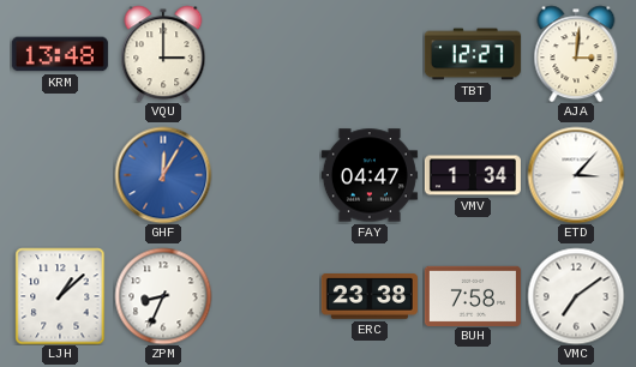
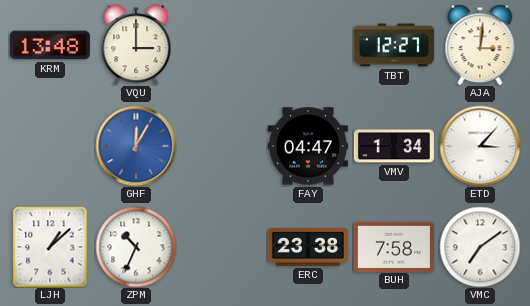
ZPM: 8:34 -> 10:34 (136, 247)
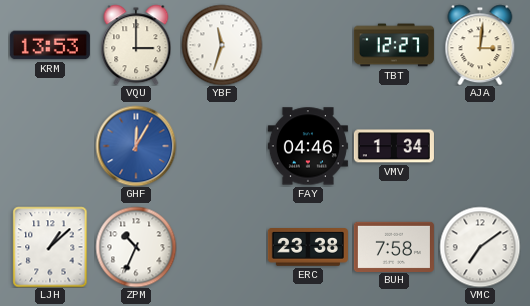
KRM: 13:48 -> 13:53 (50, 45)
YBF: none -> 11:33 (222, 45)
FAY: 04:47 -> 04:46 (308, 146)
ETD: 3:07 -> none (480, 146)
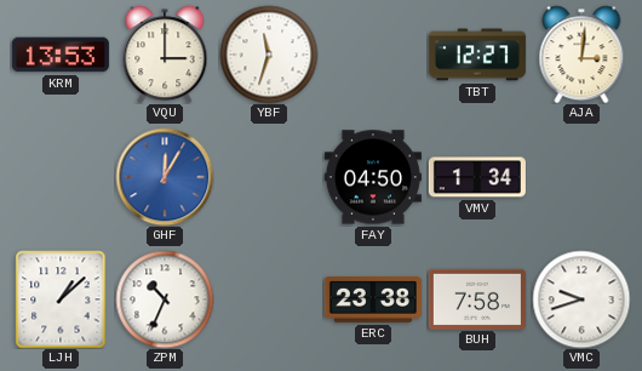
FAY: 04:46 -> 04:50 (373, 177)
VMC: 7:09 -> 9:42 (581, 299)
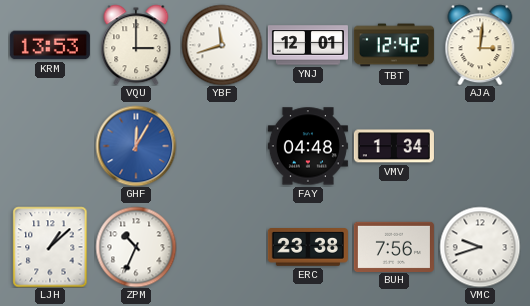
YBF: 11:33 -> 11:42 (222, 45)
YNJ: none -> 12:01 (308, 45)
TBT: 12:27 -> 12:42 (394, 45)
FAY: 04:50 -> 04:48 (308, 146)
BUH: 7:58 -> 7:56 (394, 246)
